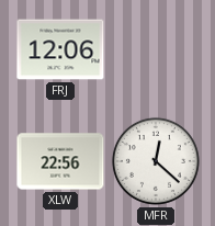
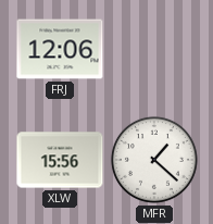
XLW: 22:56 -> 15:56 (60, 160)
MFR: 12:22 -> 1:22 (154, 160)
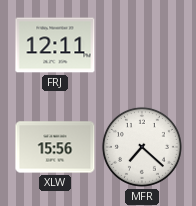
FRJ: 12:06 -> 12:11 (55, 45)
MFR: 1:22 -> 7:22 (142, 147)
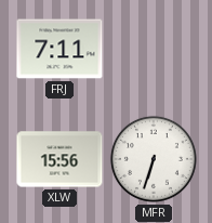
FRJ: 12:11 -> 7:11 (59, 49)
MFR: 7:22 -> 6:33 (154, 159)
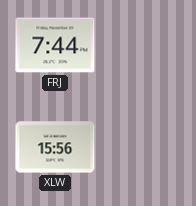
FRJ: 7:11 -> 7:44 (55, 45)
MFR: 6:33 -> none (154, 159)
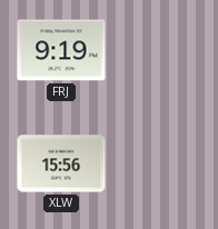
FRJ: 7:44 -> 9:19 (61, 50)
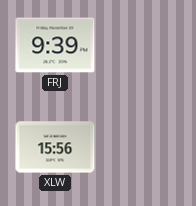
FRJ: 9:19 -> 9:39 (55, 45)
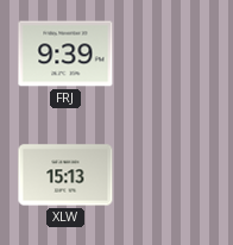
XLW: 15:56 -> 15:13 (65, 175)
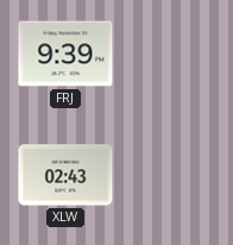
XLW: 15:13 -> 02:43 (65, 175)
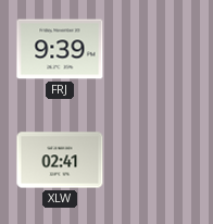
XLW: 02:43 -> 02:41 (60, 160)
